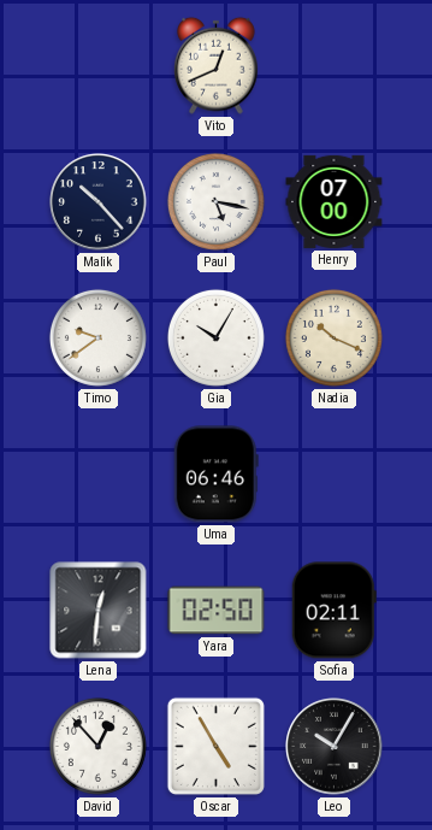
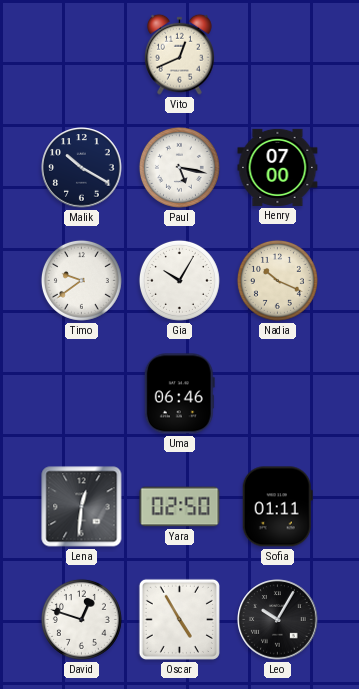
Malik: 10:23 -> 10:20 (82, 168)
Sofia: 02:11 -> 01:11 (277, 507)
David: 12:53 -> 12:48 (81, 619)
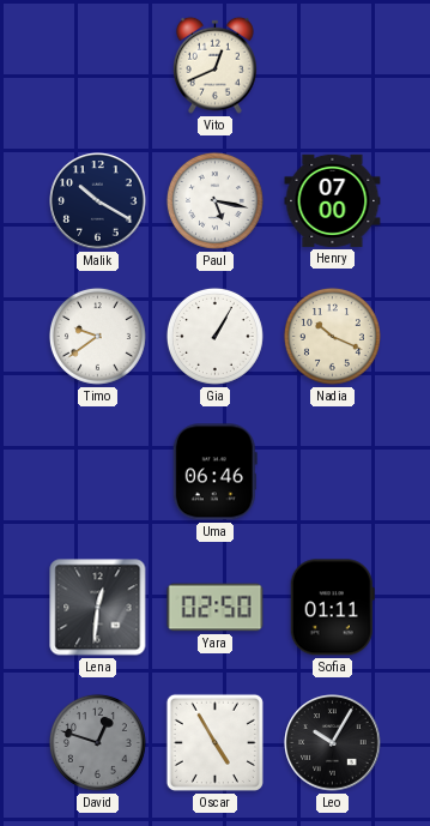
Gia: 10:05 -> 1:05 (214, 336)
David dial: white -> grey (97, 742)
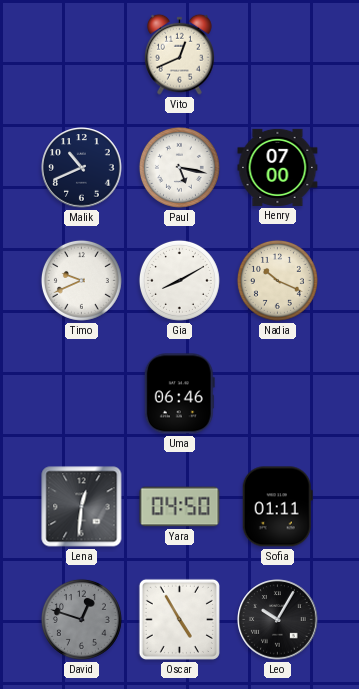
Malik: 10:20 -> 10:41 (82, 168)
Timo: 9:39 -> 9:41 (81, 280)
Gia: 1:05 -> 8:10 (179, 280)
Yara: 02:50 -> 04:50 (180, 507)
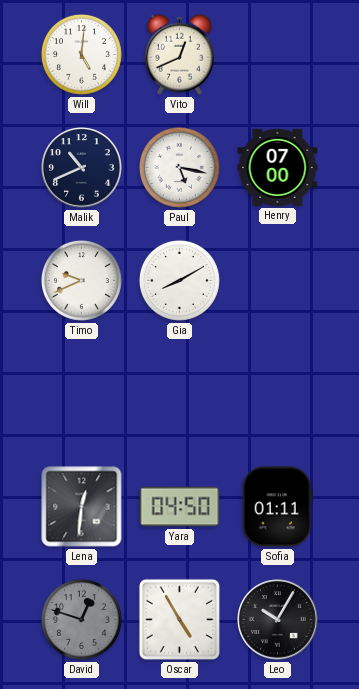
Will: none -> 5:01 (81, 54)
Nadia: 10:19 -> none (277, 280)
Uma: 06:46 -> none (179, 394)
